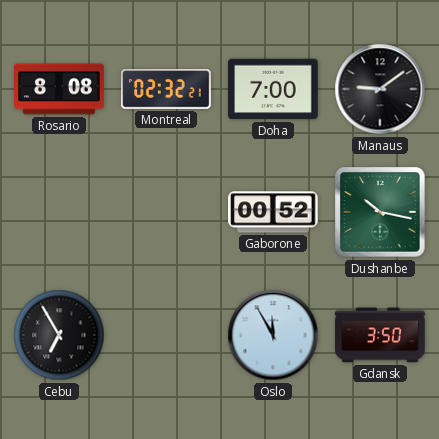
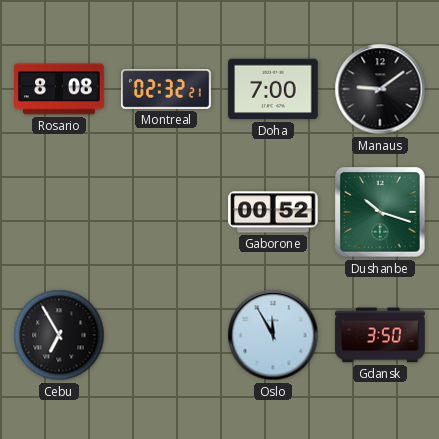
Dushanbe: 10:17 -> 10:18 (380, 212)
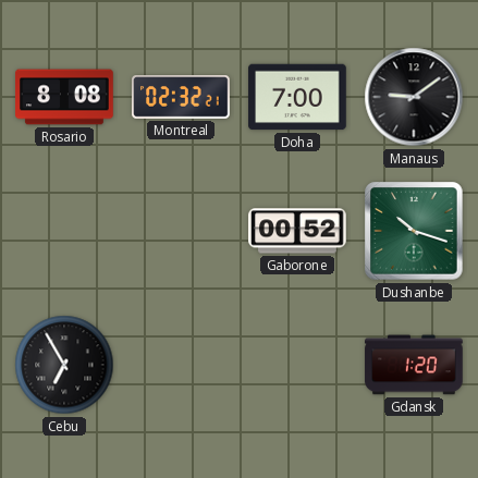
Oslo: 11:55 -> none (273, 335)
Gdansk: 3:50 -> 1:20 (414, 365)
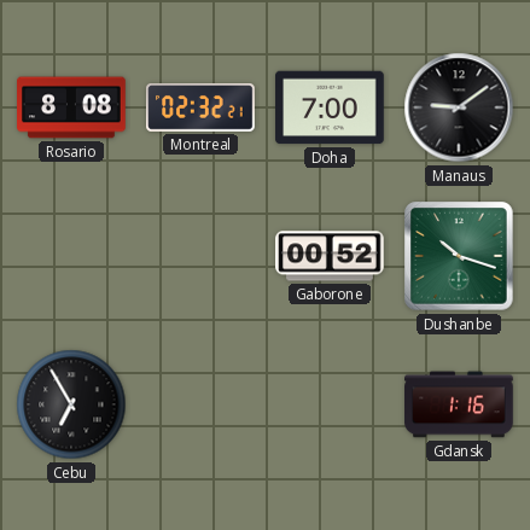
Gdansk: 1:20 -> 1:16 (459, 404)
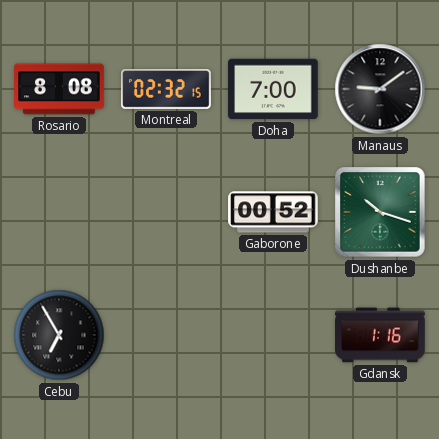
Montreal: 02:32:21 -> 02:32:15 (166, 90)
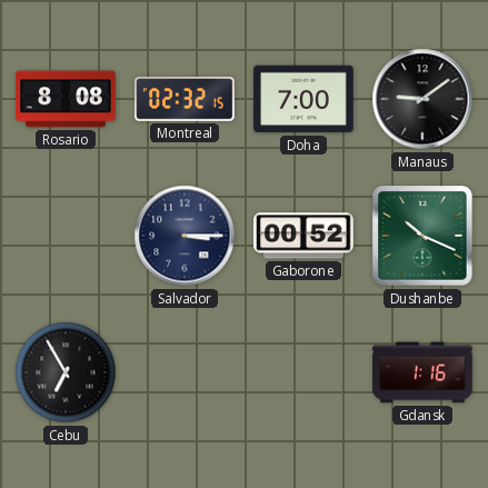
Salvador: none -> 3:15 (185, 236)
Dushanbe: 10:18 -> 10:19 (422, 236)
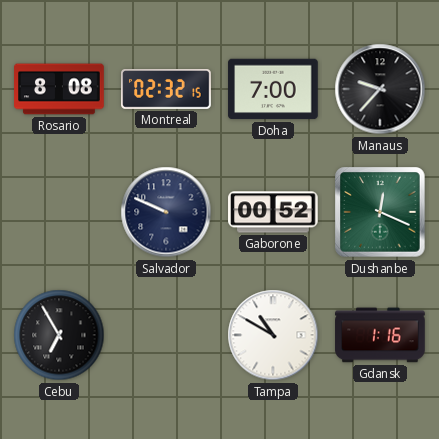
Manaus: 9:09 -> 9:37 (380, 89)
Salvador: 3:15 -> 9:49 (166, 212)
Dushanbe: 10:19 -> 12:19 (380, 212)
Tampa: none -> 10:50 (273, 335)
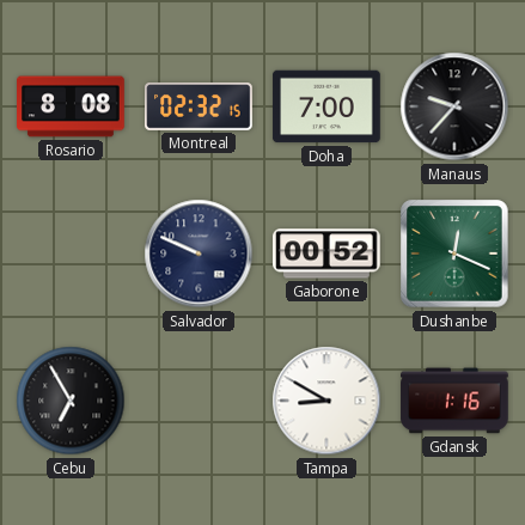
Tampa: 10:50 -> 8:50 (326, 401)
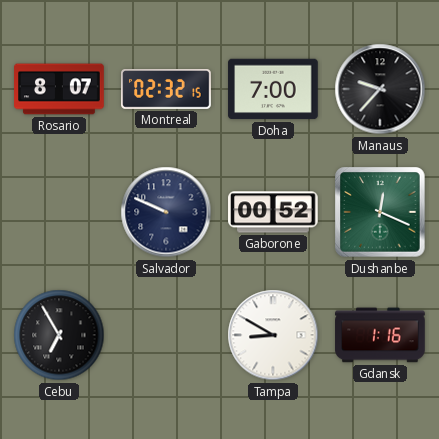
Rosario: 8:08 -> 8:07 (59, 89)
